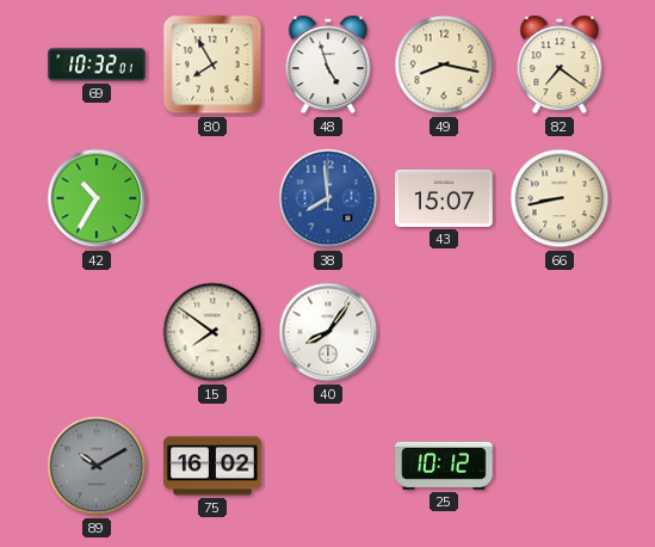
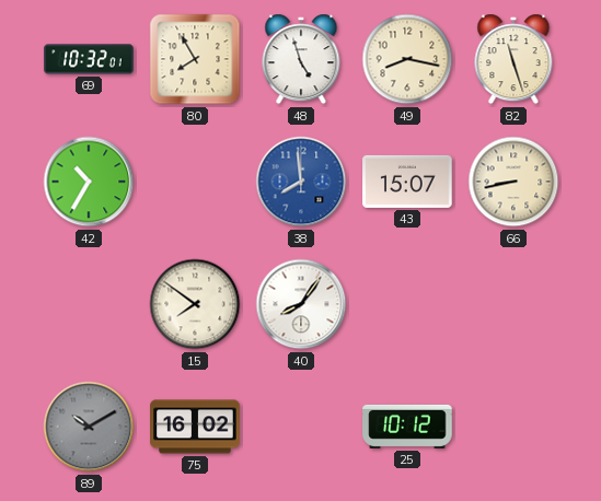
82: 7:21 -> 11:27 (513, 59)
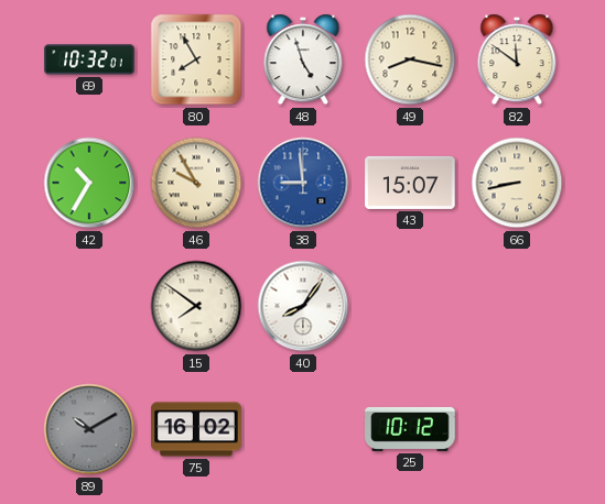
82: 11:27 -> 11:51 (517, 59)
46: none -> 9:55 (196, 183)
38: 7:59 -> 8:59 (303, 183)
